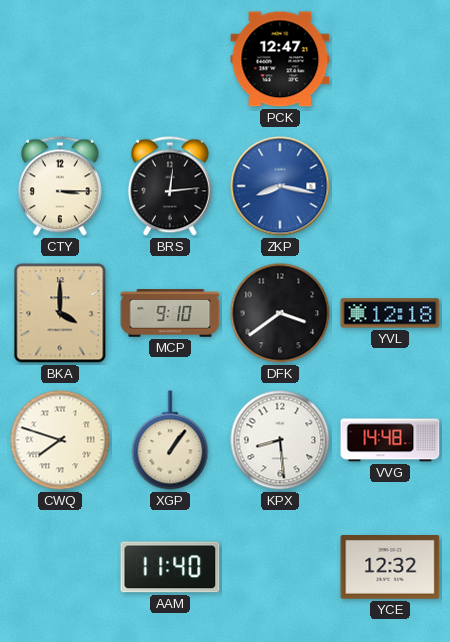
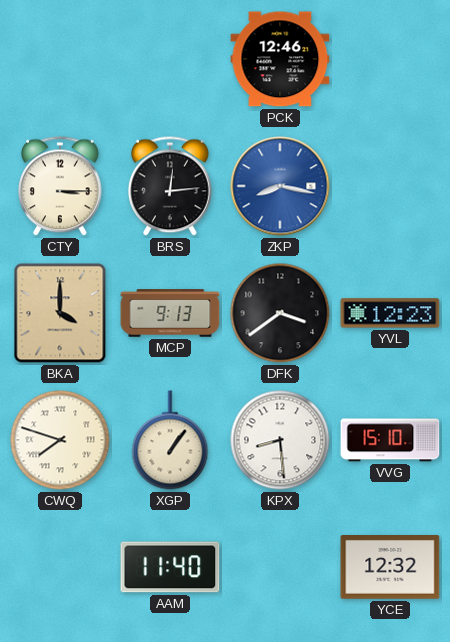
PCK: 12:47 -> 12:46 (280, 59)
MCP: 9:10 -> 9:13 (170, 313)
YVL: 12:18 -> 12:23 (390, 313)
VVG: 14:48 -> 15:10 (390, 440)
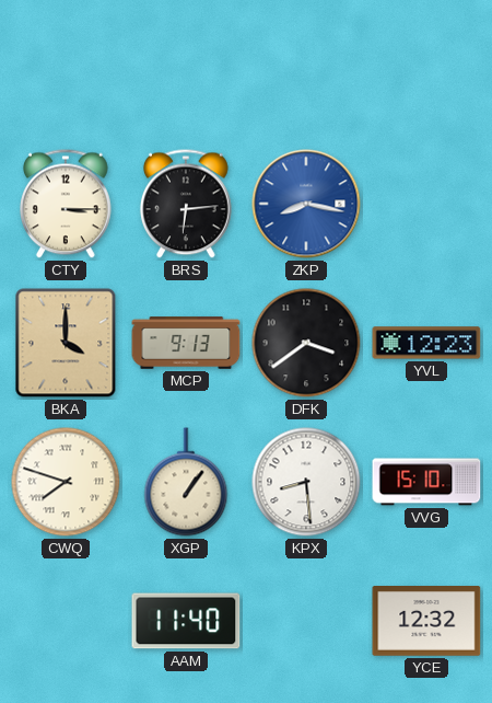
PCK: 12:46 -> none (280, 59)
BRS: 12:14 -> 6:14 (186, 204)
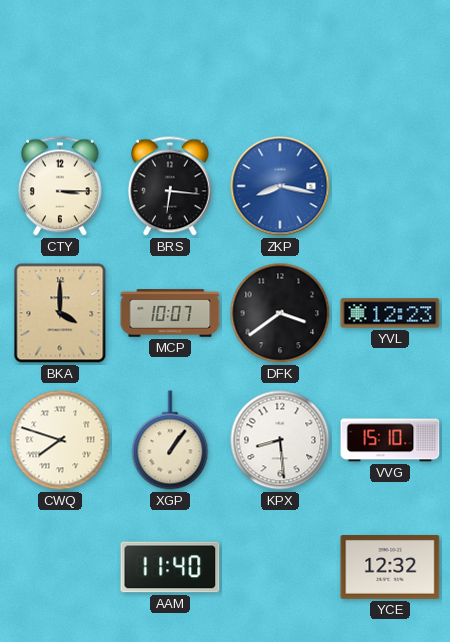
BRS: 6:14 -> 6:16 (170, 186)
MCP: 9:13 -> 10:07 (170, 313)
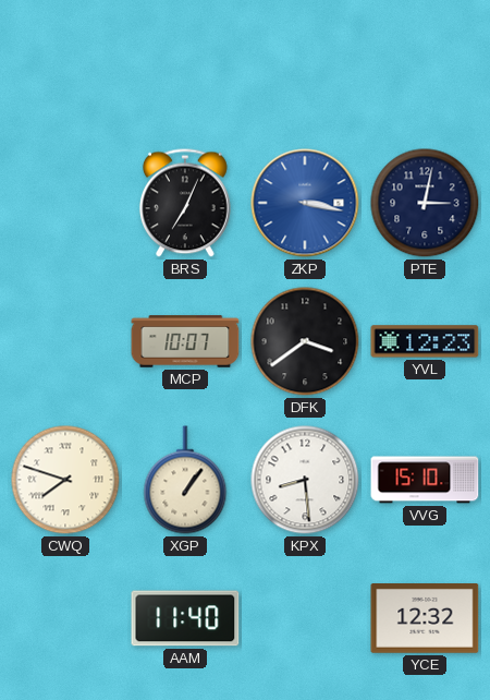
CTY: 3:15 -> none (60, 186)
BRS: 6:16 -> 7:04 (185, 203)
ZKP: 8:17 -> 3:17 (305, 203)
PTE: none -> 3:02 (425, 203)
BKA: 4:00 -> none (60, 313)
